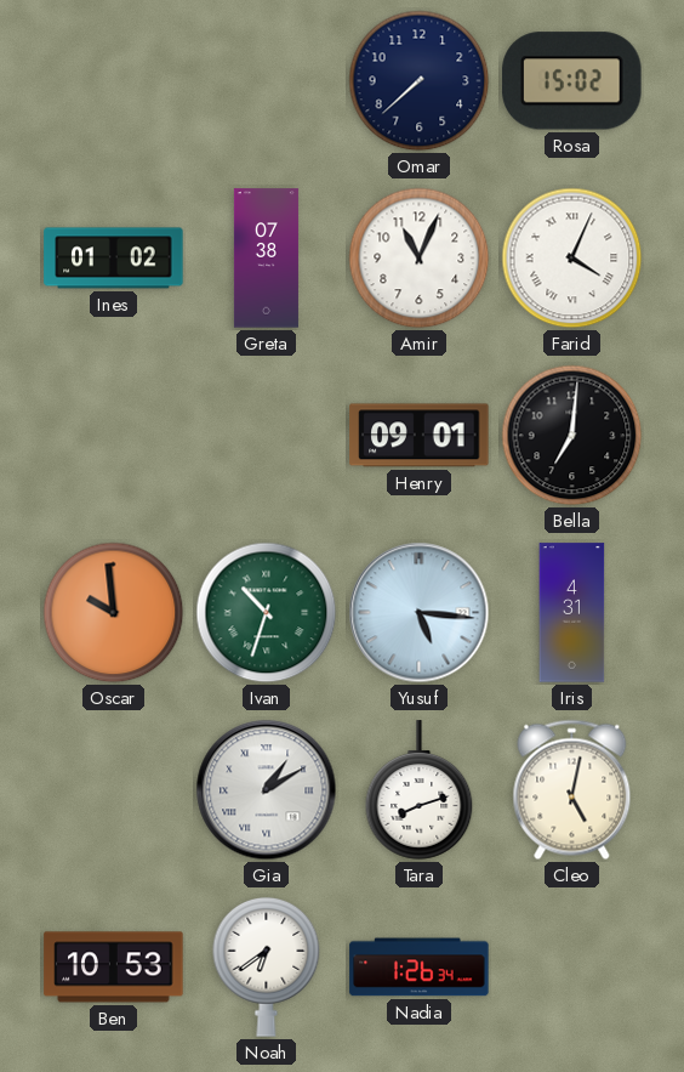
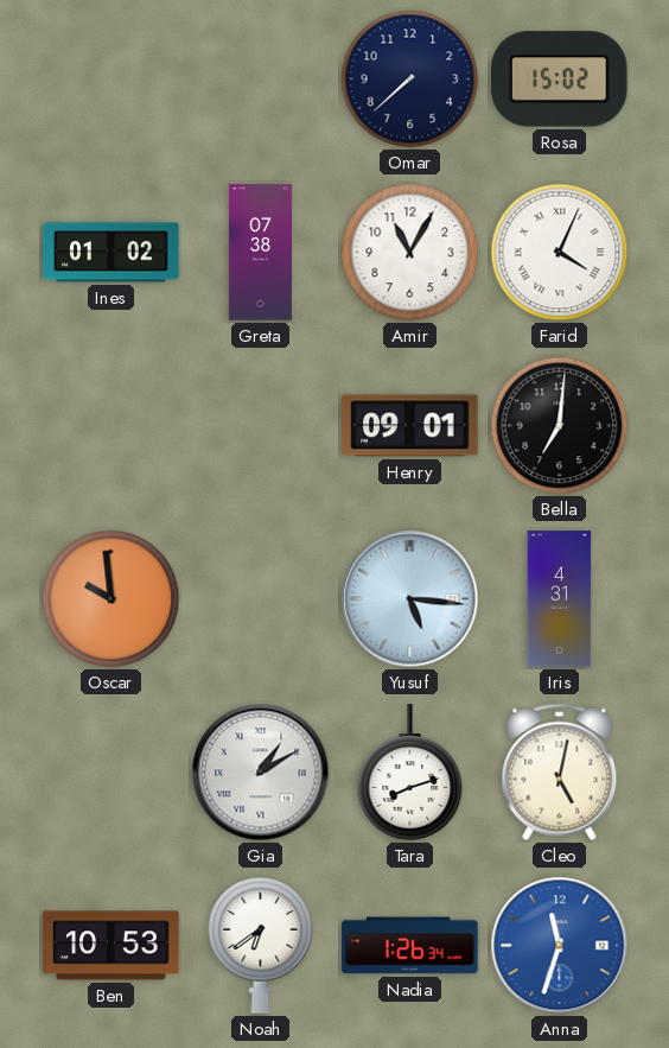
Amir: 11:04 -> 11:05 (410, 253)
Ivan: 10:33 -> none (267, 613)
Anna: none -> 11:33 (560, 946)
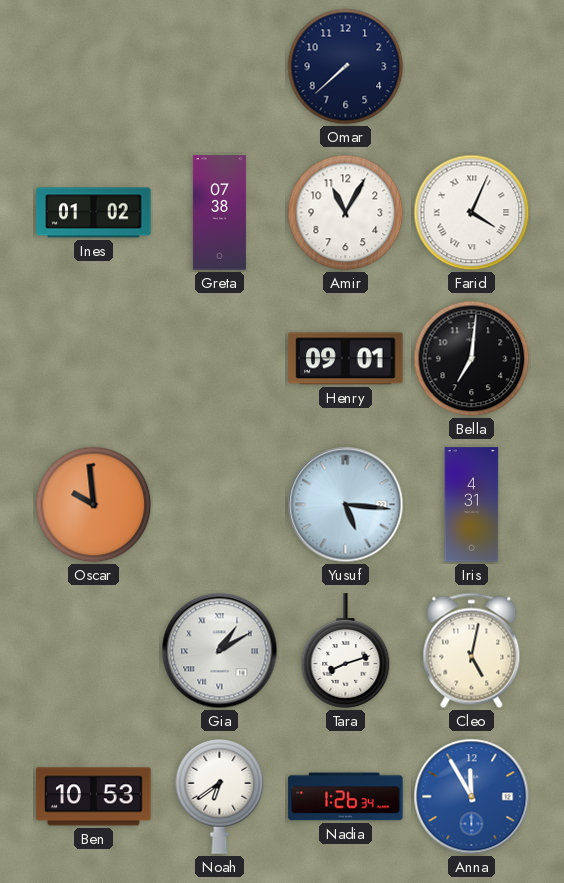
Rosa: 15:02 -> none (560, 80)
Anna: 11:33 -> 11:55 (472, 797)
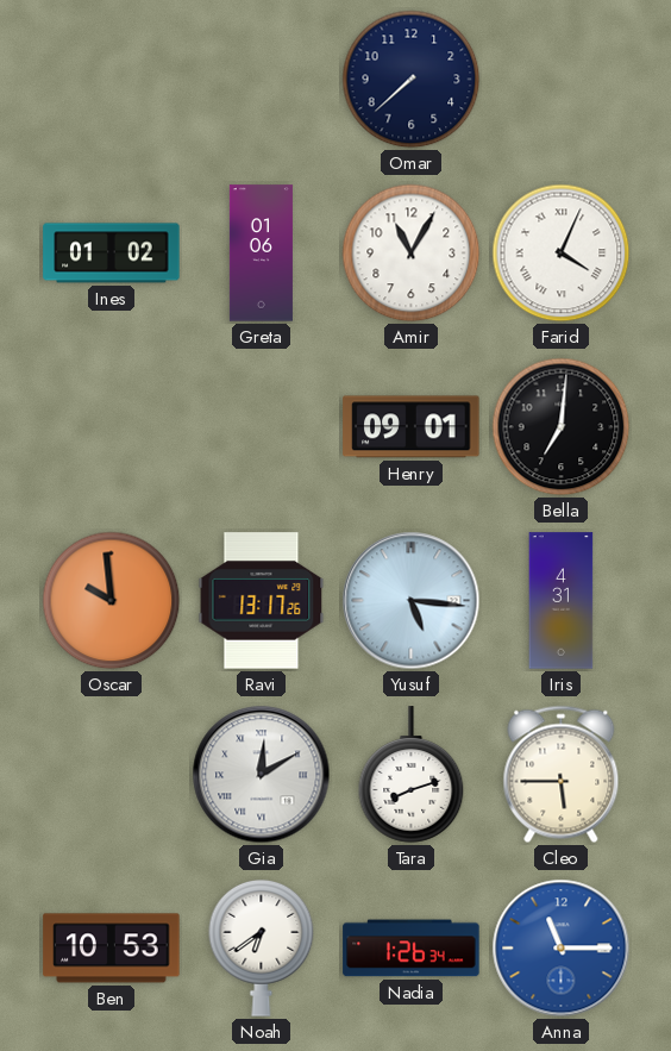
Greta: 07:38 -> 01:06 (261, 254)
Ravi: none -> 13:17 (262, 601)
Gia: 1:10 -> 12:10 (262, 775)
Cleo: 5:02 -> 5:45 (562, 775)
Anna: 11:55 -> 11:15 (562, 949)
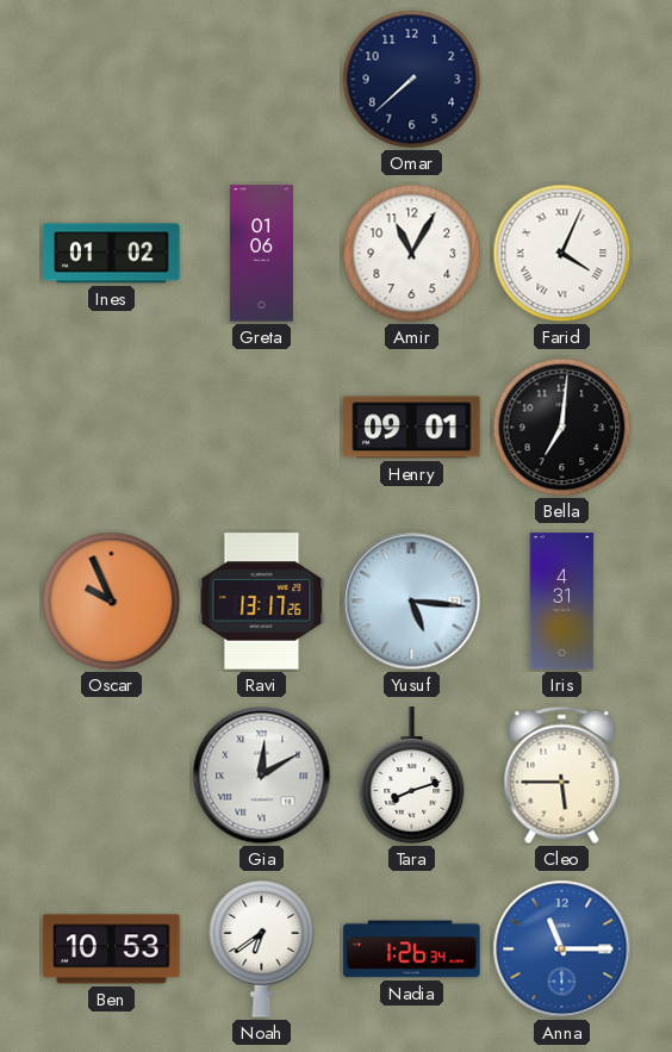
Oscar: 9:59 -> 9:56 (112, 602)
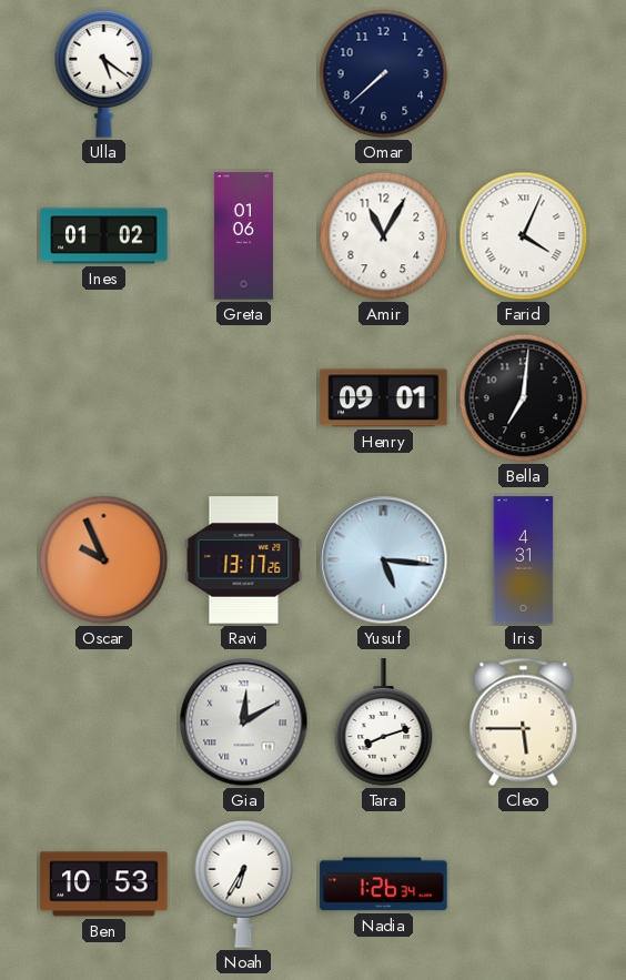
Ulla: none -> 5:21 (104, 73)
Noah: 6:39 -> 6:35 (244, 883)
Anna: 11:15 -> none (562, 950)
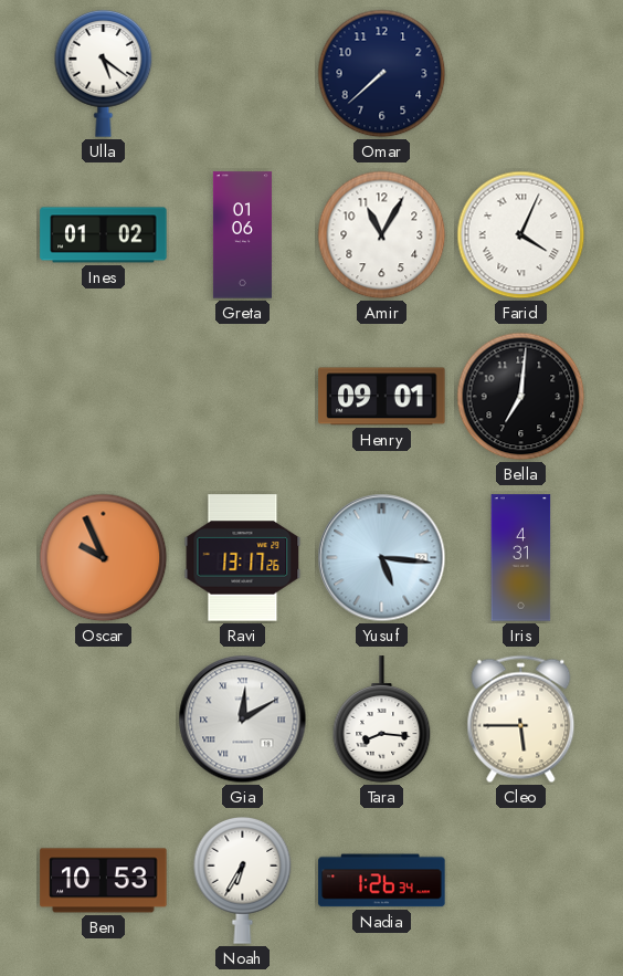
Tara: 8:12 -> 8:16 (382, 720)
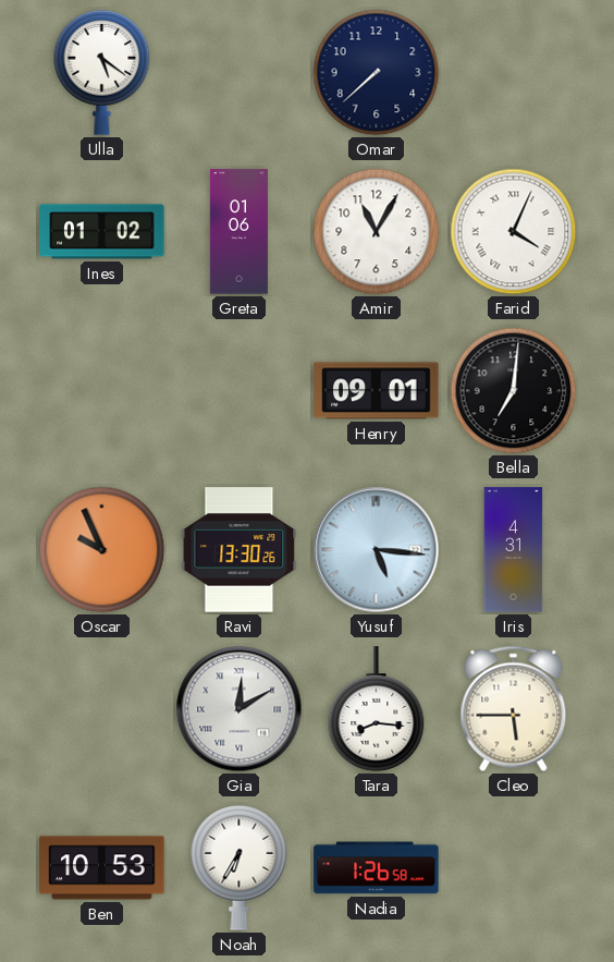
Ravi: 13:17 -> 13:30 (240, 550)
Nadia: 1:26:34 -> 1:26:58 (377, 868)
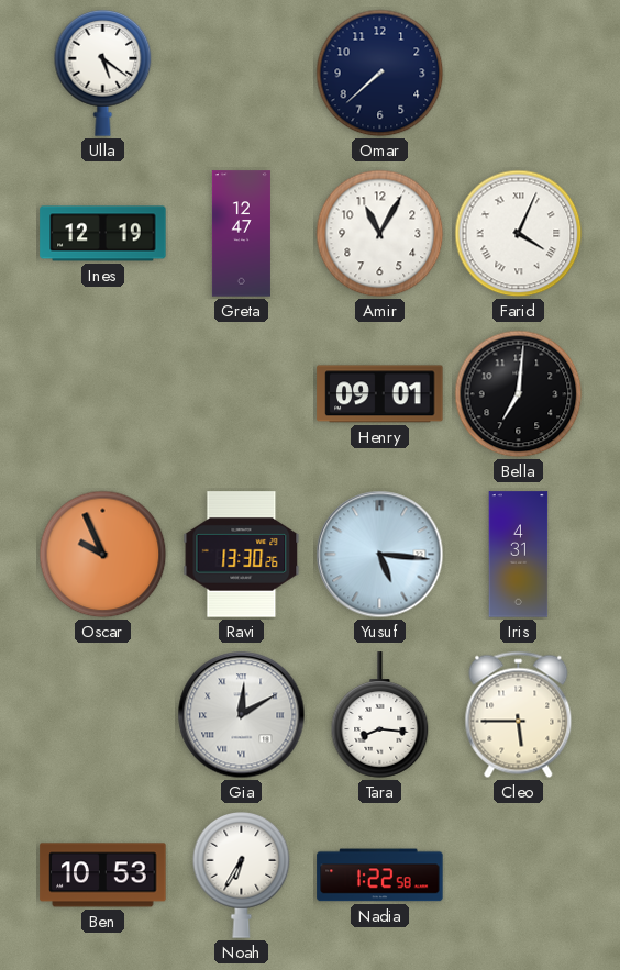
Ines: 01:02 -> 12:19 (103, 234)
Greta: 01:06 -> 12:47 (241, 234)
Nadia: 1:26 -> 1:22 (380, 876)
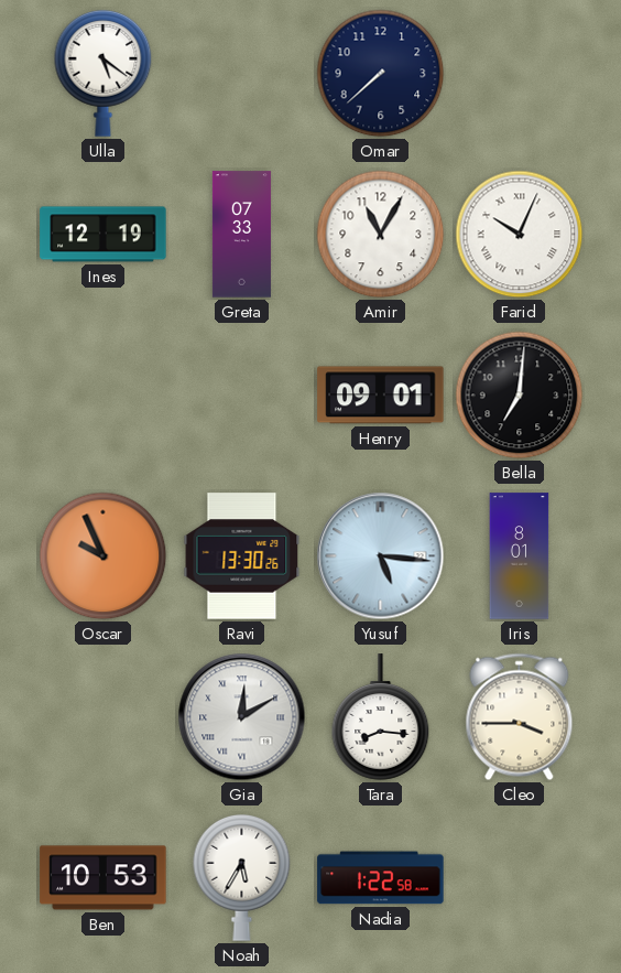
Greta: 12:47 -> 07:33 (241, 235)
Farid: 4:04 -> 10:04 (520, 235)
Iris: 4:31 -> 8:01 (520, 556)
Cleo: 5:45 -> 3:45 (520, 717)
Noah: 6:35 -> 5:35 (242, 877)
